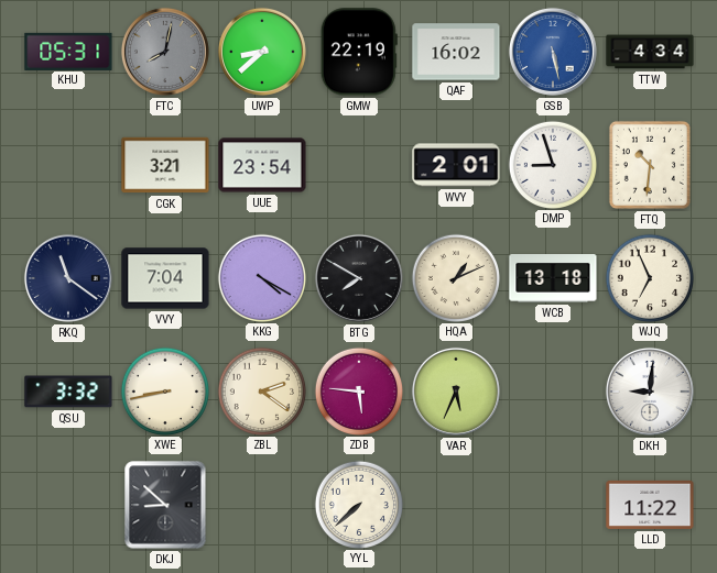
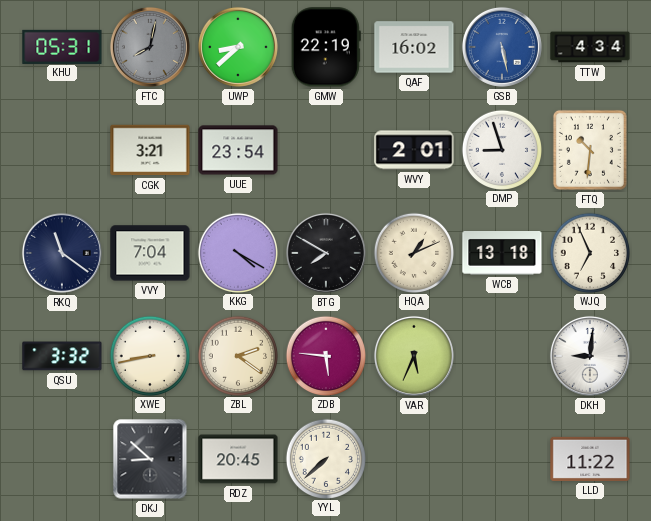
RDZ: none -> 20:45 (238, 459)
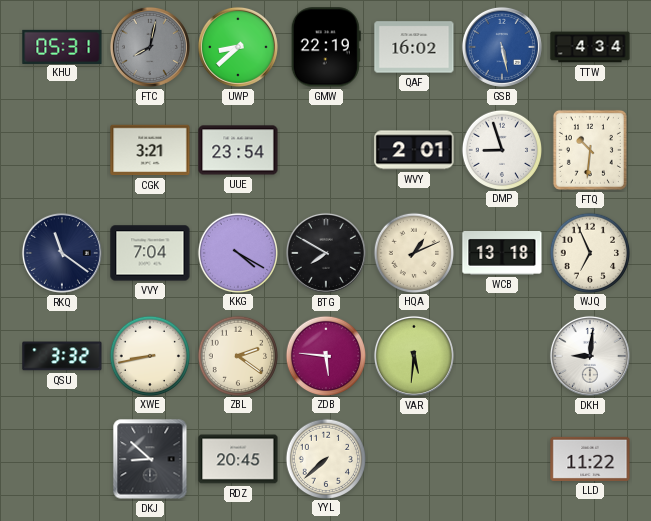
VAR: 5:34 -> 5:31 (414, 356)
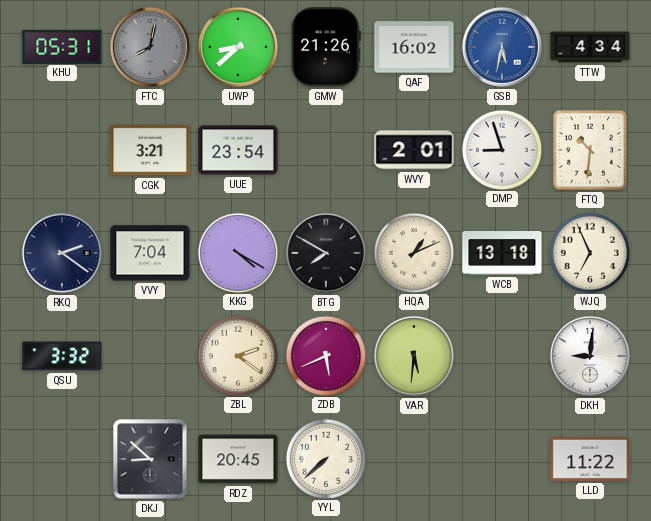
GMW: 22:19 -> 21:26 (326, 47)
GSB: 5:28 -> 5:32 (502, 47)
RKQ: 11:21 -> 2:21 (62, 253)
XWE: 8:43 -> none (149, 355)
ZDB: 5:46 -> 5:41 (325, 355)
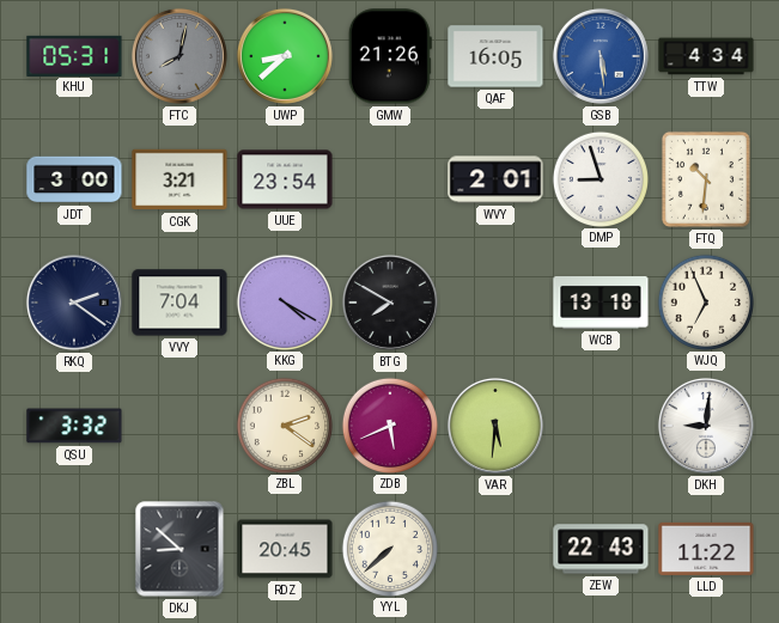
QAF: 16:02 -> 16:05 (495, 56)
GSB: 5:32 -> 5:29 (601, 56)
JDT: none -> 3:00 (74, 179)
HQA: 1:11 -> none (413, 252)
ZEW: none -> 22:43 (601, 549)
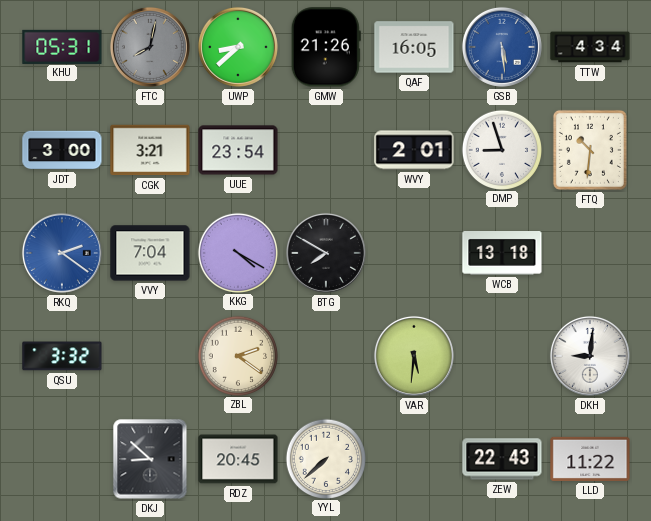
RKQ dial: navy -> blue (62, 253)
WJQ: 6:56 -> none (705, 301)
ZDB: 5:41 -> none (389, 425)
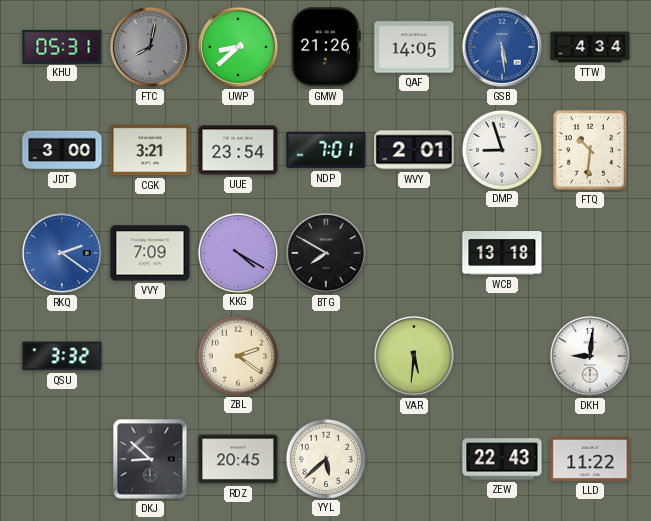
QAF: 16:05 -> 14:05 (414, 47)
NDP: none -> 7:01 (326, 150)
VVY: 7:04 -> 7:09 (150, 253)
YYL: 7:38 -> 5:38 (325, 458)
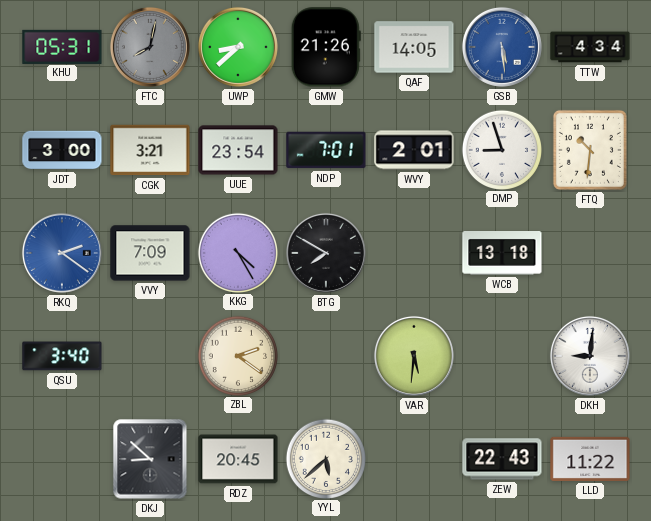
KKG: 4:20 -> 4:25 (237, 252)
QSU: 3:32 -> 3:40 (62, 356)
